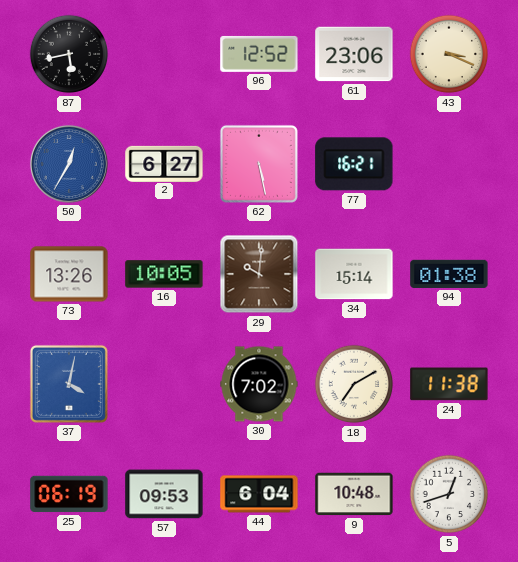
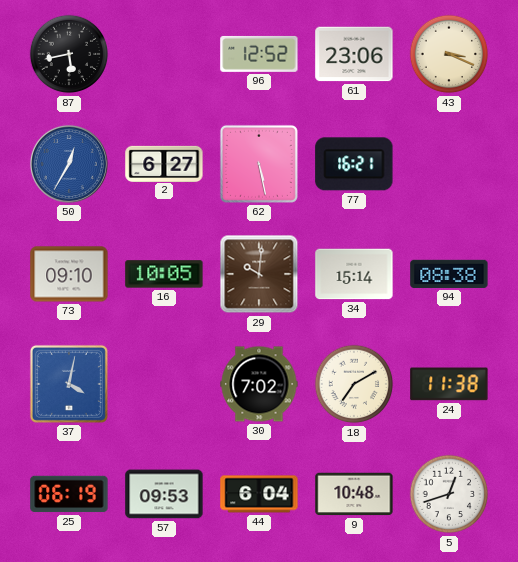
73: 13:26 -> 09:10 (69, 274)
94: 01:38 -> 08:38 (449, 274)
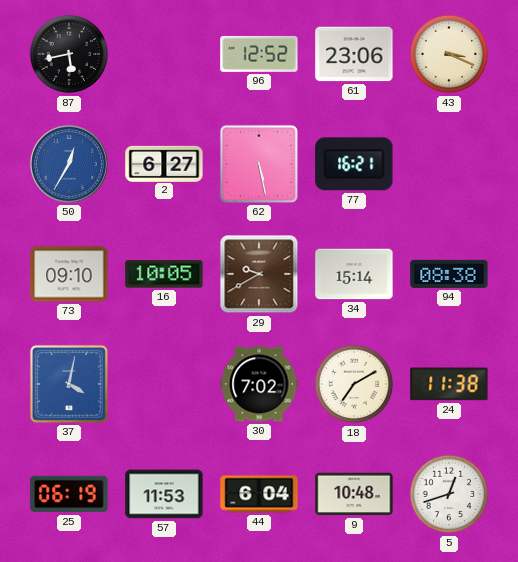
29: 10:01 -> 9:40 (259, 274)
57: 09:53 -> 11:53 (164, 494)
